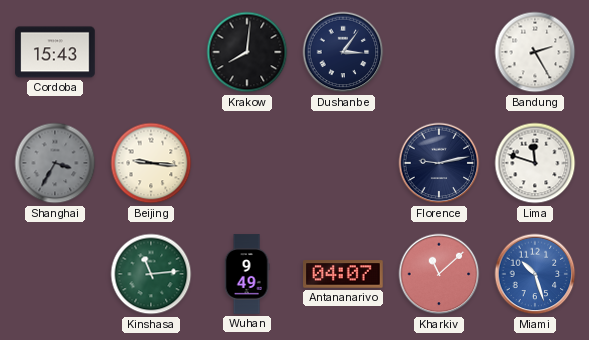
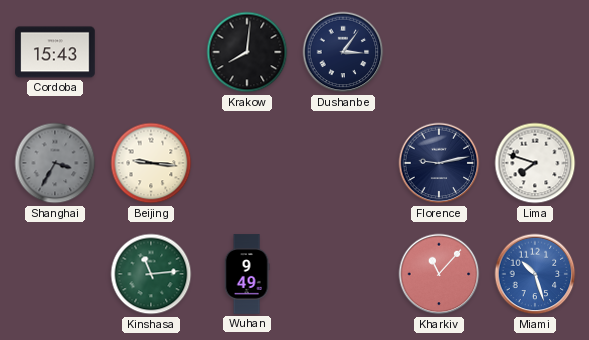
Bandung: 2:25 -> none (535, 52)
Lima: 11:48 -> 7:48 (535, 163)
Antananarivo: 04:07 -> none (343, 274)
Kharkiv: 11:08 -> 11:07 (439, 274)
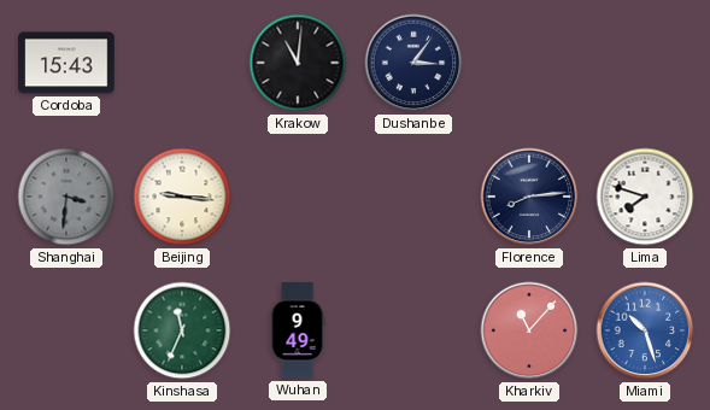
Krakow: 8:01 -> 11:01 (298, 63)
Shanghai: 3:35 -> 3:31 (66, 197)
Florence: 9:13 -> 8:14 (529, 197)
Kinshasa: 11:14 -> 11:34 (182, 330)
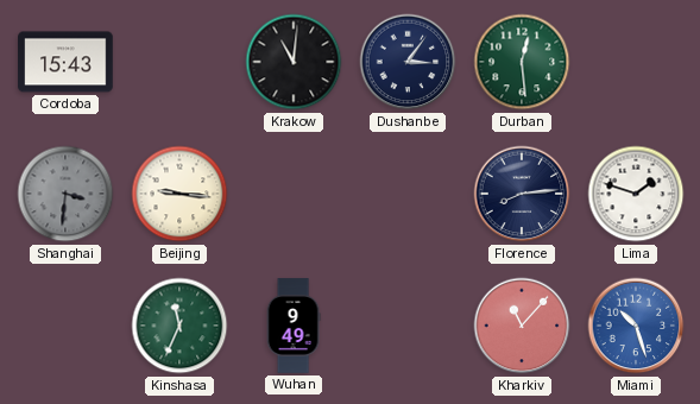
Durban: none -> 12:29 (522, 62)
Lima: 7:48 -> 1:48 (636, 194)
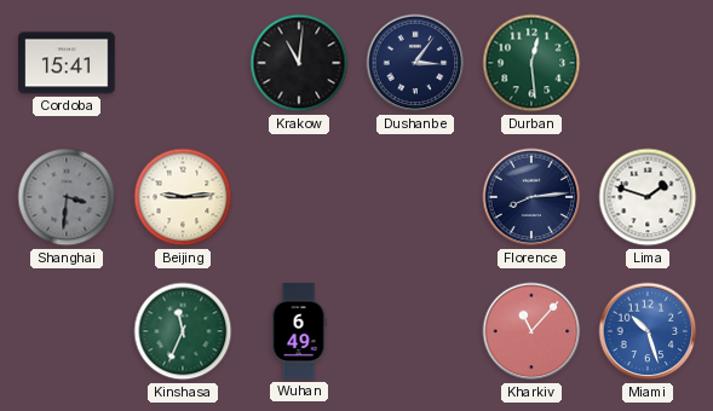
Cordoba: 15:43 -> 15:41 (67, 63)
Beijing: 9:16 -> 9:14 (183, 197)
Wuhan: 9:49 -> 6:49 (299, 331)
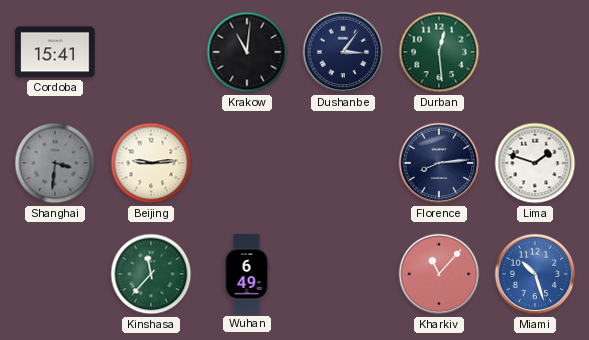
Kinshasa: 11:34 -> 11:37 (151, 274)
